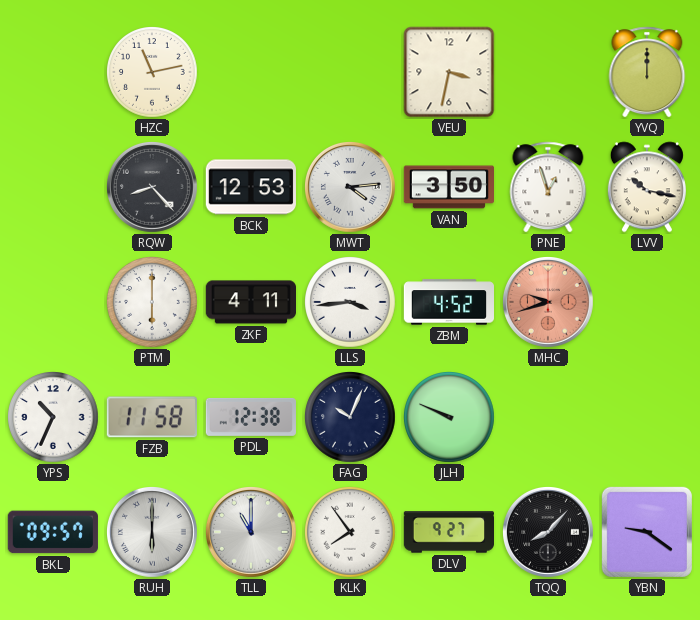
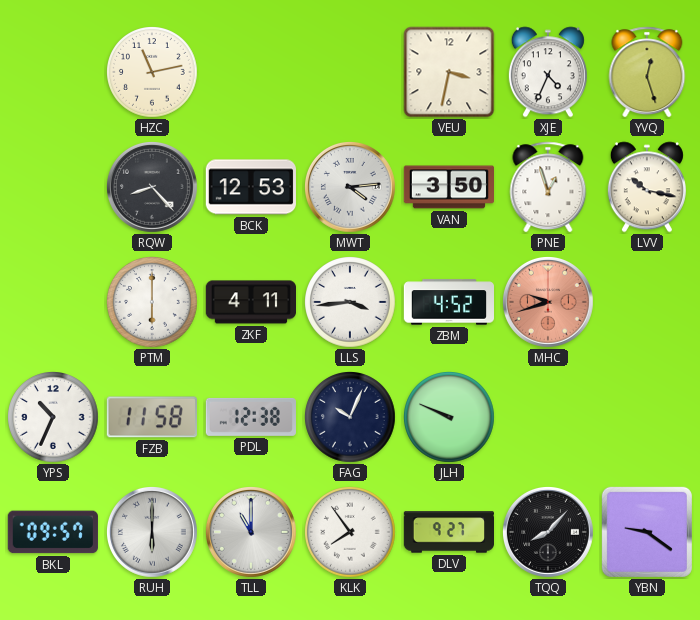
XJE: none -> 4:34 (548, 72)
YVQ: 12:00 -> 12:27 (647, 72)
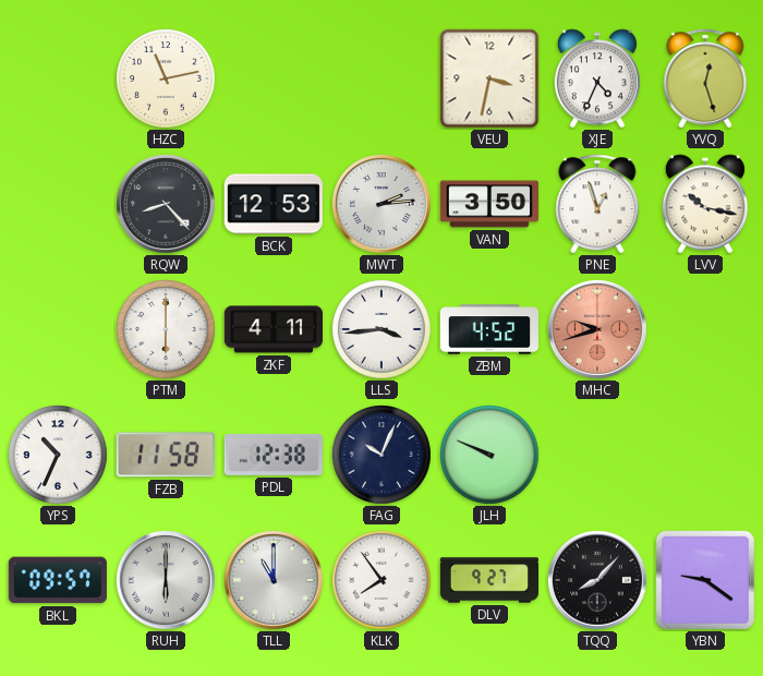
MWT: 4:14 -> 2:14 (383, 205)
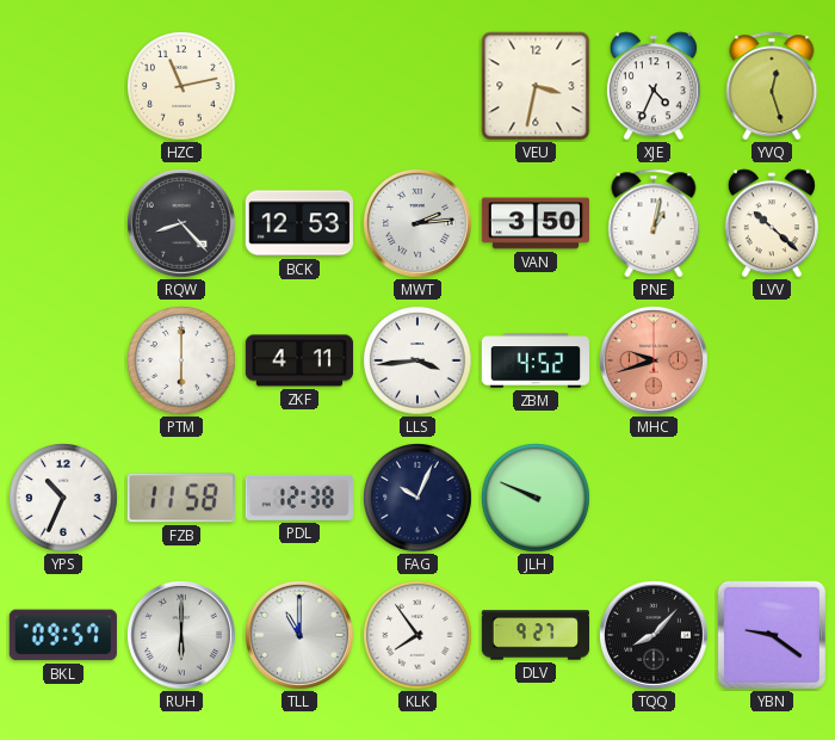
PNE: 12:57 -> 1:02 (654, 223)
LVV: 10:17 -> 10:22 (772, 223)
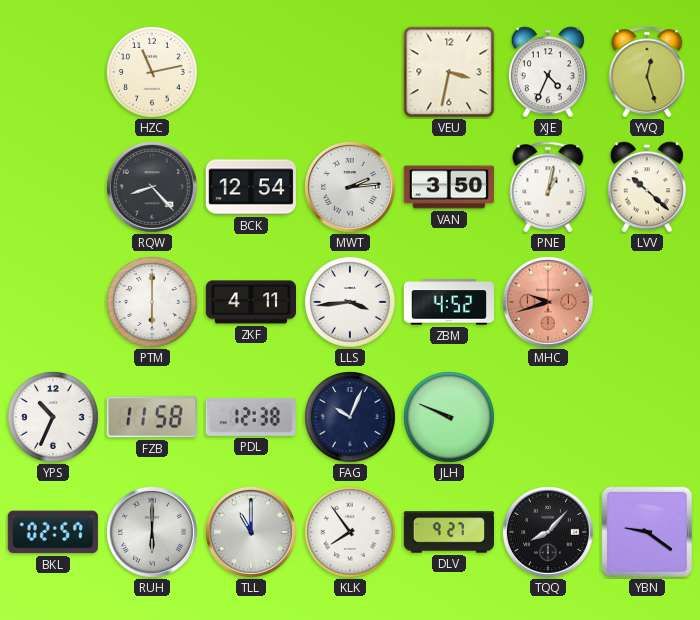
BCK: 12:53 -> 12:54 (251, 187)
BKL: 09:57 -> 02:57 (53, 532)
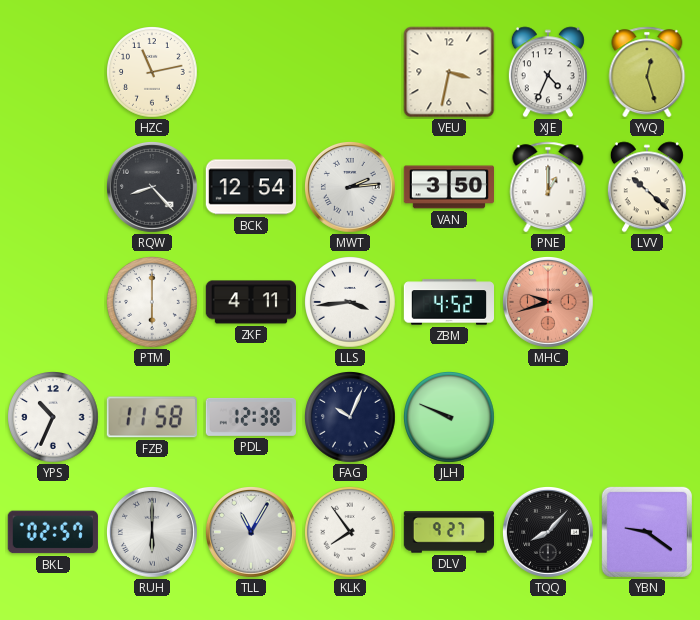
PNE: 1:02 -> 1:00 (548, 187)
TLL: 11:00 -> 11:05 (252, 533)
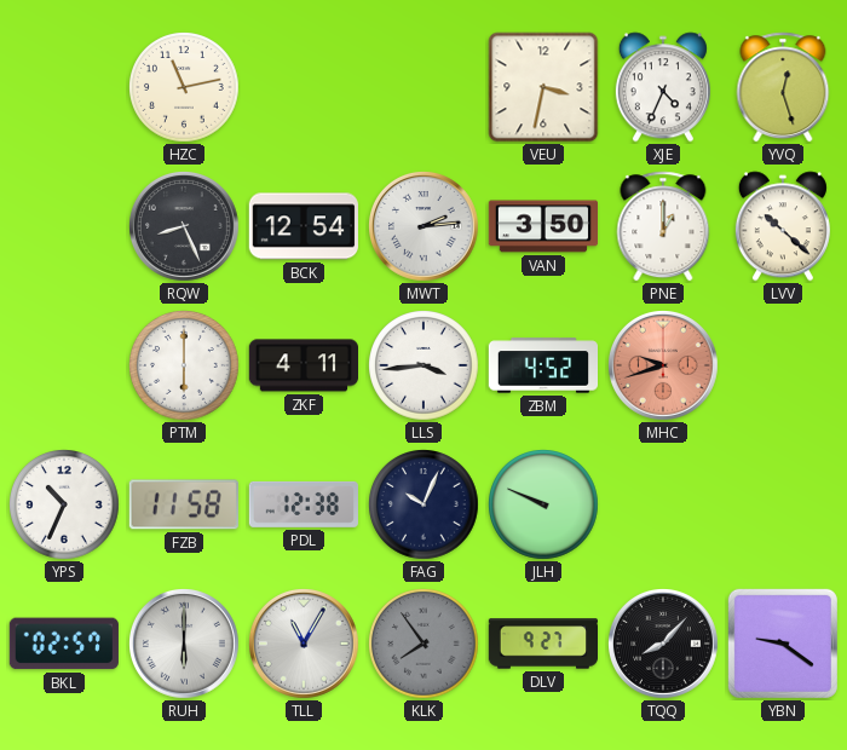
RQW: 8:23 -> 8:26 (185, 227)
KLK dial: white -> grey (425, 645)
